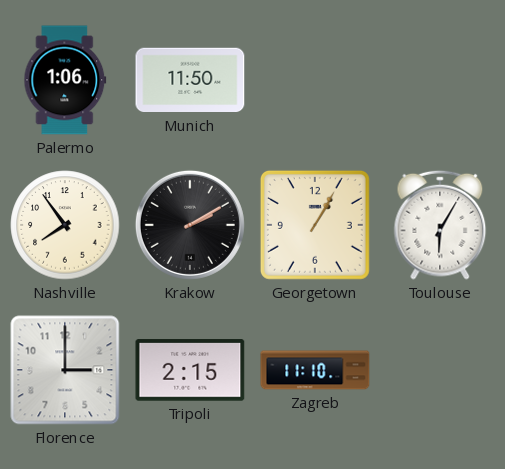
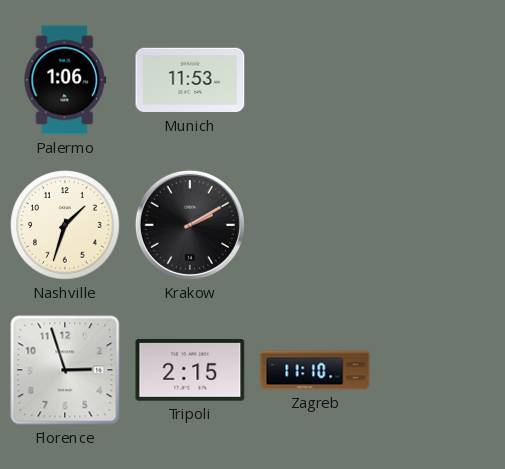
Munich: 11:50 -> 11:53 (190, 80)
Nashville: 7:54 -> 1:33 (65, 225)
Georgetown: 1:05 -> none (315, 225)
Toulouse: 6:05 -> none (440, 225)
Florence: 3:00 -> 2:57 (65, 370)
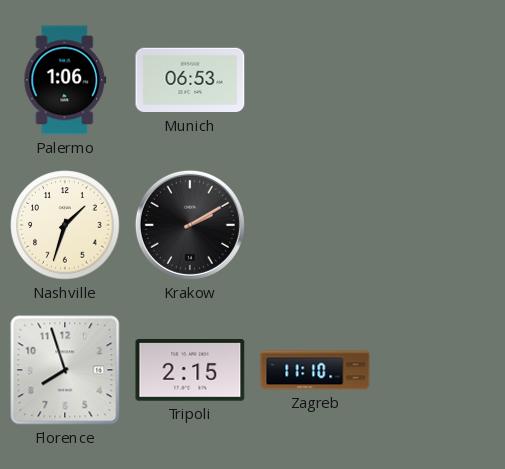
Munich: 11:53 -> 06:53 (190, 80)
Florence: 2:57 -> 7:57 (65, 370)
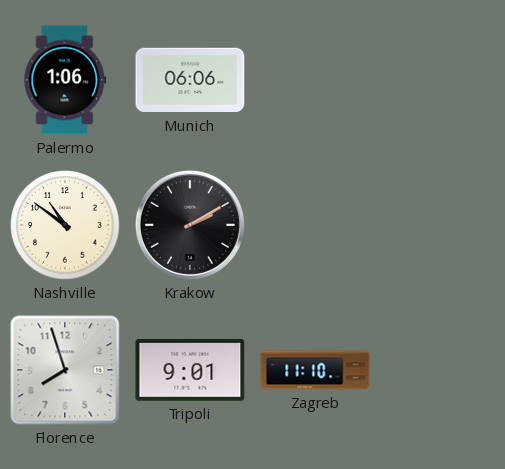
Munich: 06:53 -> 06:06 (190, 80)
Nashville: 1:33 -> 10:51 (65, 225)
Tripoli: 2:15 -> 9:01 (190, 370)
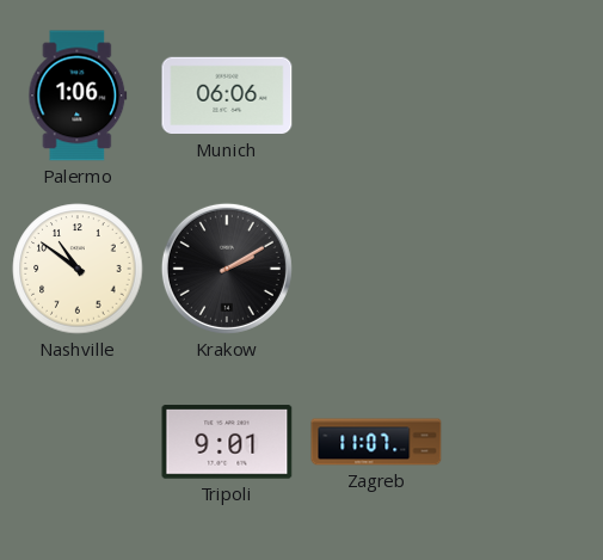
Florence: 7:57 -> none (65, 370)
Zagreb: 11:10 -> 11:07 (376, 442)
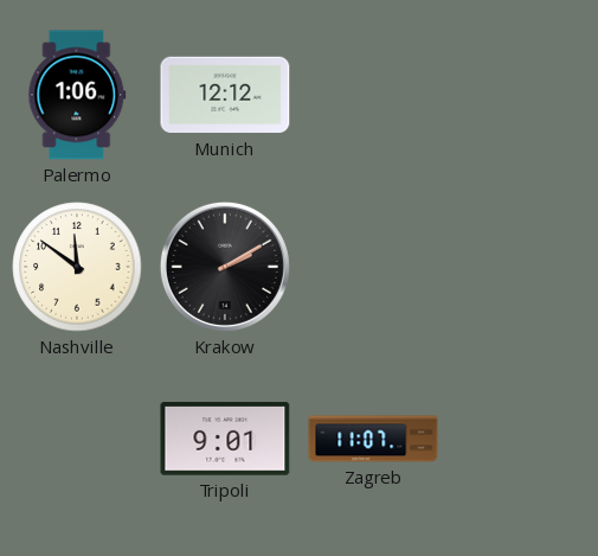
Munich: 06:06 -> 12:12 (225, 95)
Nashville: 10:51 -> 11:51 (77, 267)
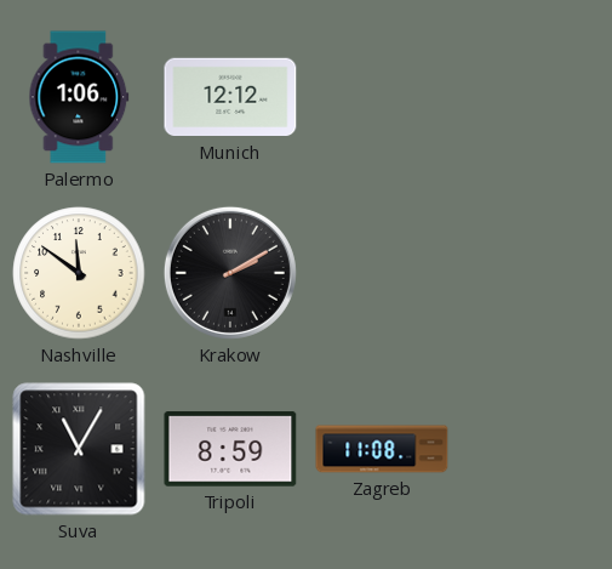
Suva: none -> 11:05 (79, 449)
Tripoli: 9:01 -> 8:59 (230, 449)
Zagreb: 11:07 -> 11:08 (382, 449)
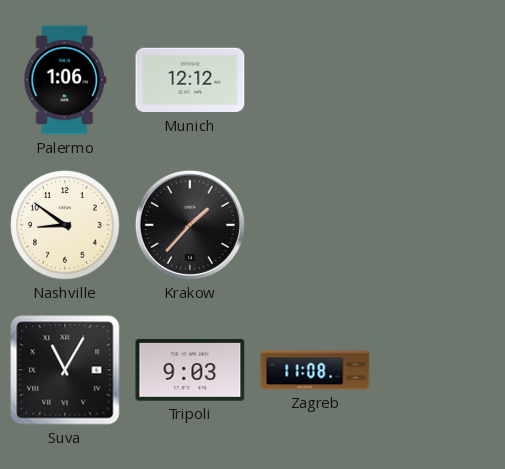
Nashville: 11:51 -> 8:51 (65, 225)
Krakow: 2:10 -> 1:37 (190, 225)
Tripoli: 8:59 -> 9:03 (190, 370)
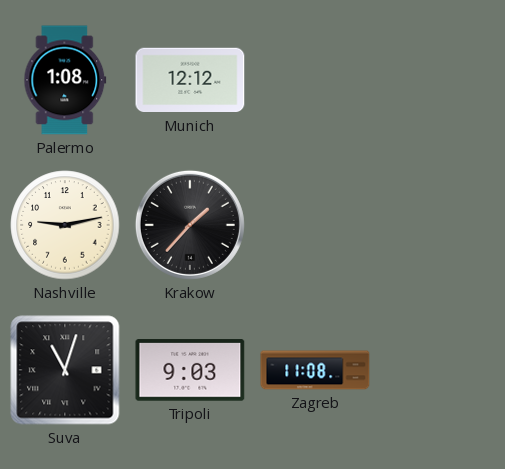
Palermo: 1:06 -> 1:08 (65, 80)
Nashville: 8:51 -> 9:13 (65, 225)
Suva: 11:05 -> 11:03 (65, 370)
